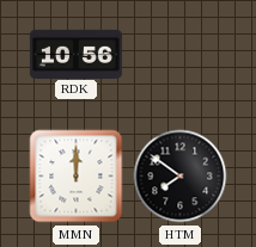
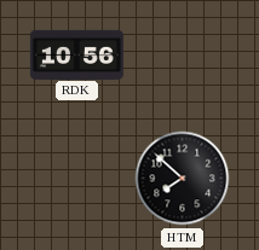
MMN: 12:00 -> none (77, 177)
HTM: 7:51 -> 7:52 (183, 179)
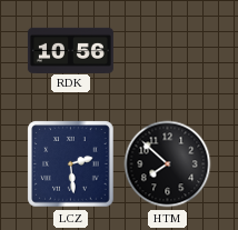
LCZ: none -> 2:29 (71, 164)
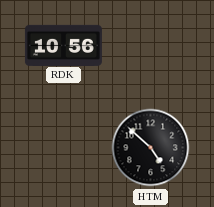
LCZ: 2:29 -> none (71, 164)
HTM: 7:52 -> 4:52 (151, 148)
